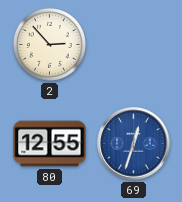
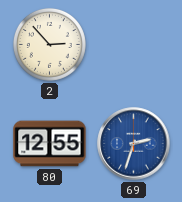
69: 12:33 -> 2:33 (134, 144)
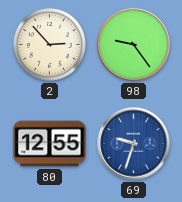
98: none -> 9:24 (134, 45)
69: 2:33 -> 9:33 (134, 144)
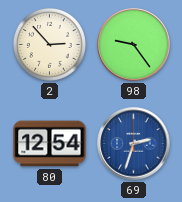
80: 12:55 -> 12:54 (50, 144)
69: 9:33 -> 2:33 (134, 144)
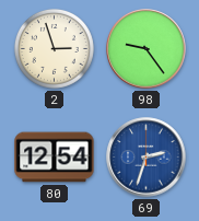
2: 2:53 -> 2:57 (54, 48)
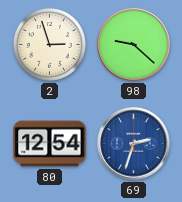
98: 9:24 -> 9:22 (134, 45)
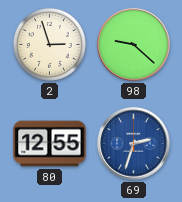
80: 12:54 -> 12:55 (50, 144)
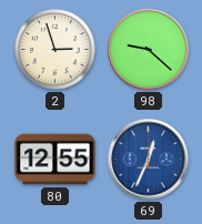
69: 2:33 -> 12:34 (149, 160)
